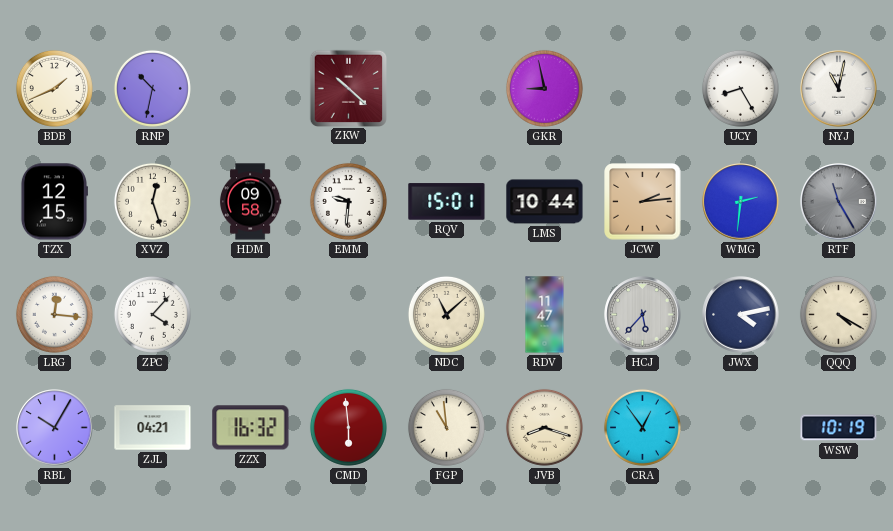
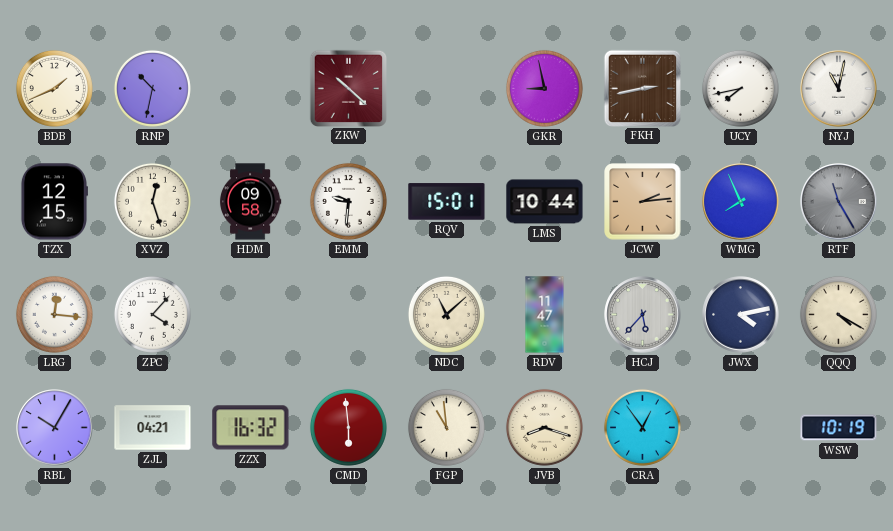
FKH: none -> 2:43 (642, 88)
UCY: 8:25 -> 7:43 (740, 88)
WMG: 2:31 -> 7:56 (741, 202)
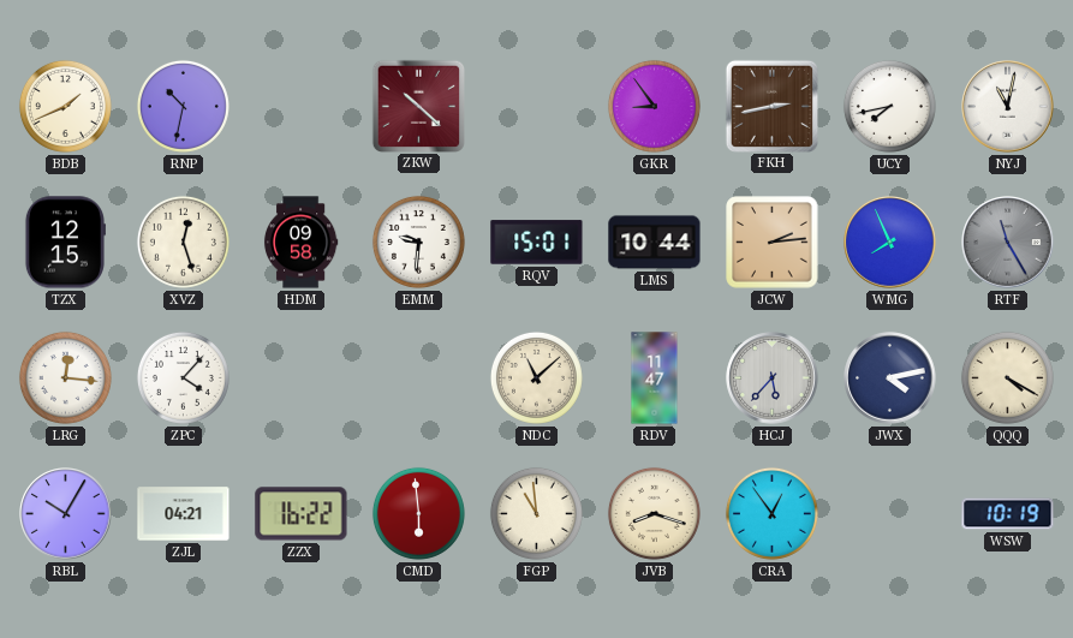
GKR: 8:58 -> 8:54 (654, 106)
ZZX: 16:32 -> 16:22 (302, 514)
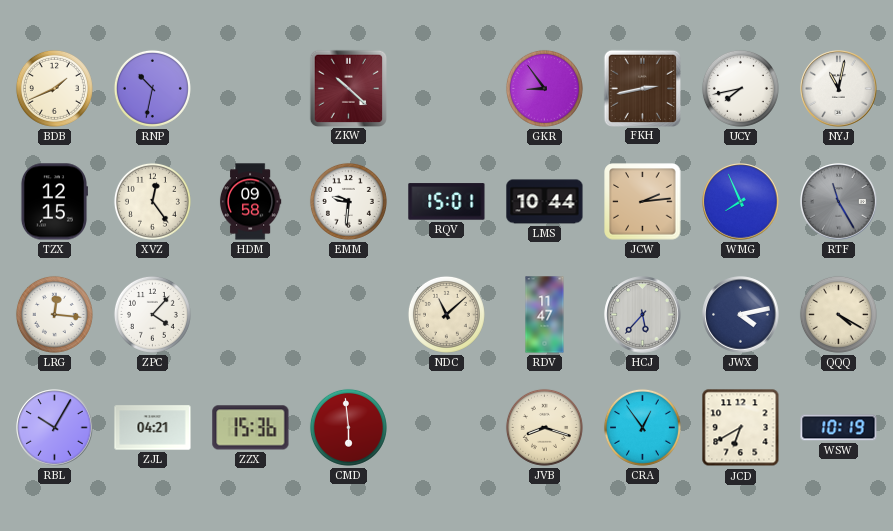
XVZ: 12:27 -> 12:24 (152, 201)
ZZX: 16:22 -> 15:36 (251, 428)
FGP: 10:59 -> none (536, 513)
JCD: none -> 6:40 (741, 428)
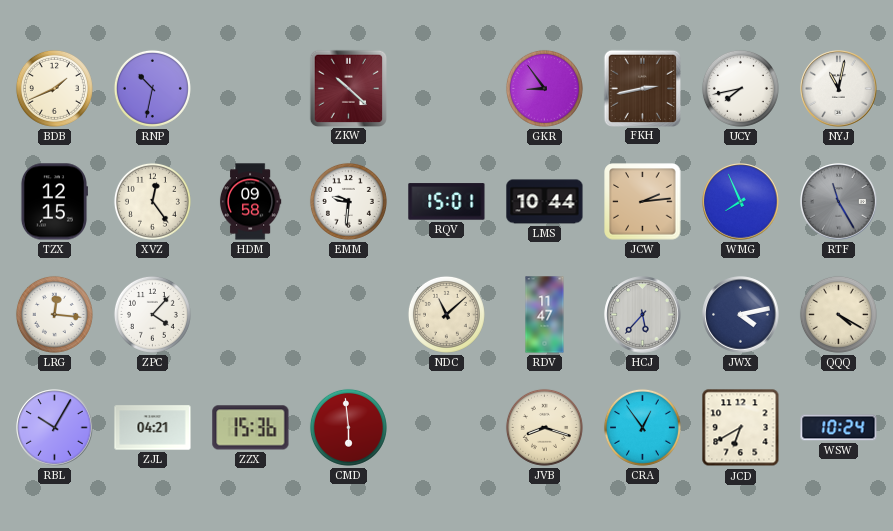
WSW: 10:19 -> 10:24 (839, 428)
